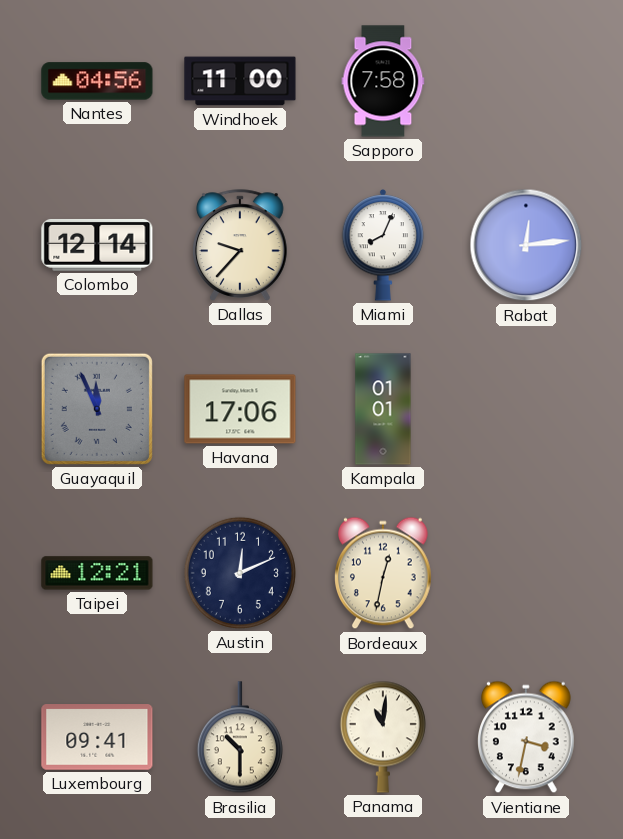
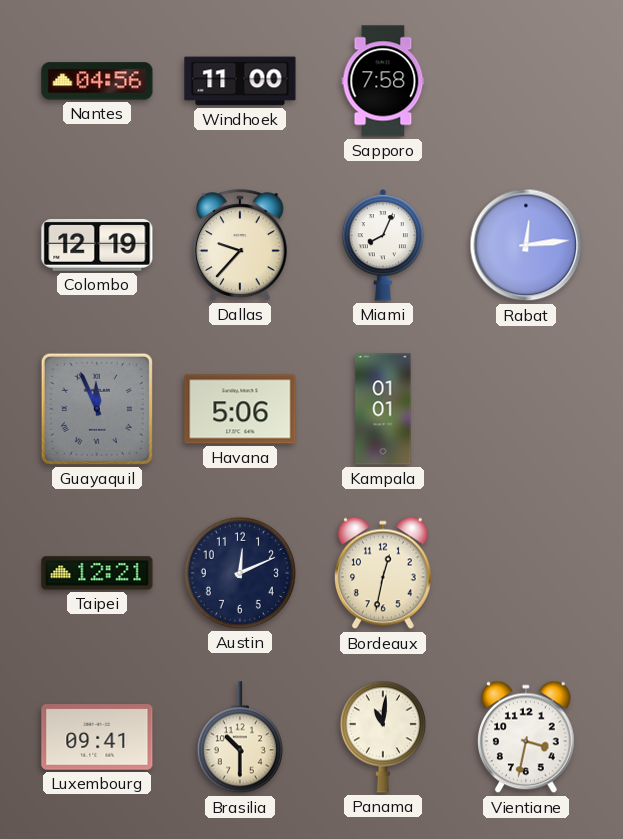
Colombo: 12:14 -> 12:19 (97, 245)
Havana: 17:06 -> 5:06 (240, 409)
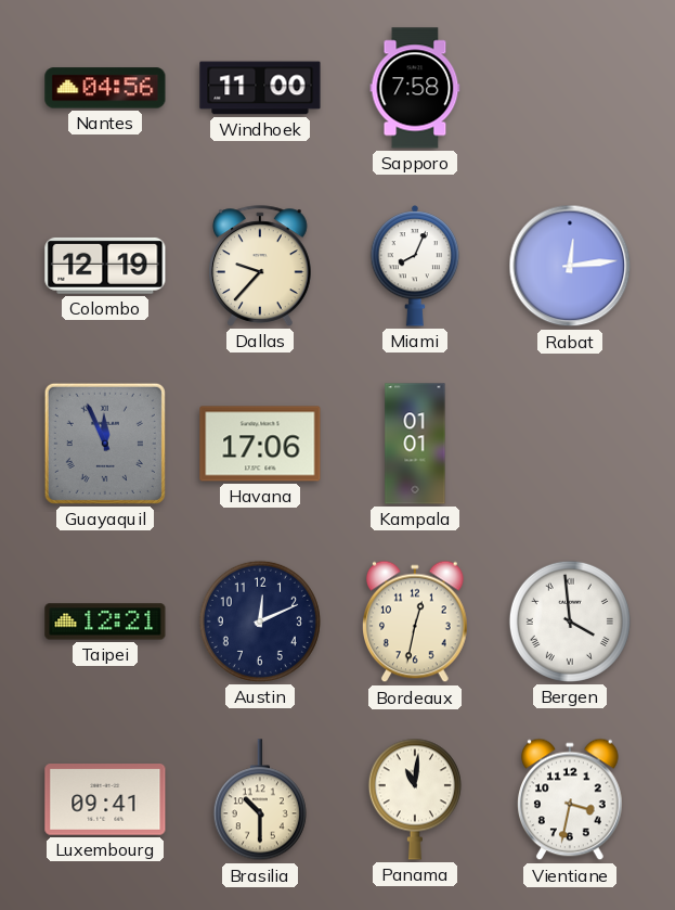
Havana: 5:06 -> 17:06 (260, 444)
Bergen: none -> 3:59 (570, 621)
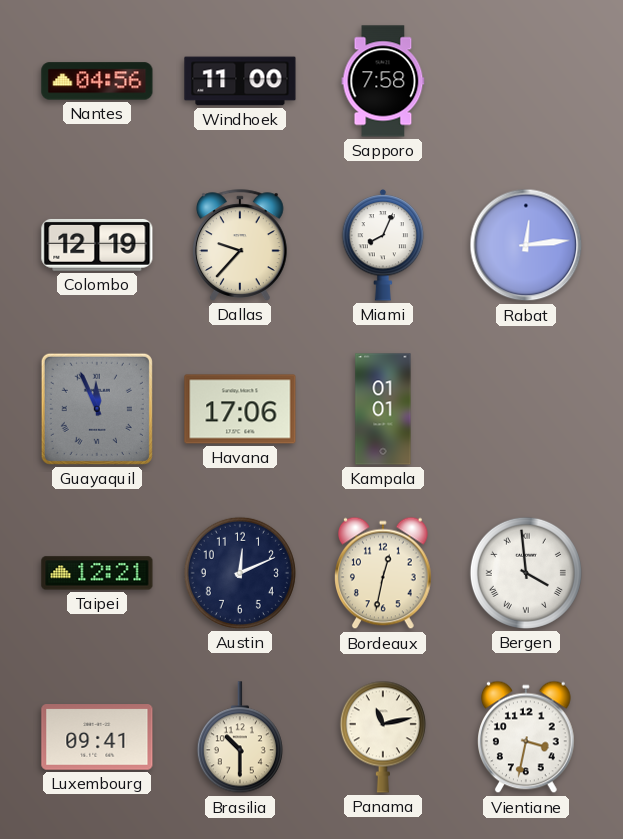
Panama: 11:01 -> 11:13 (383, 737)
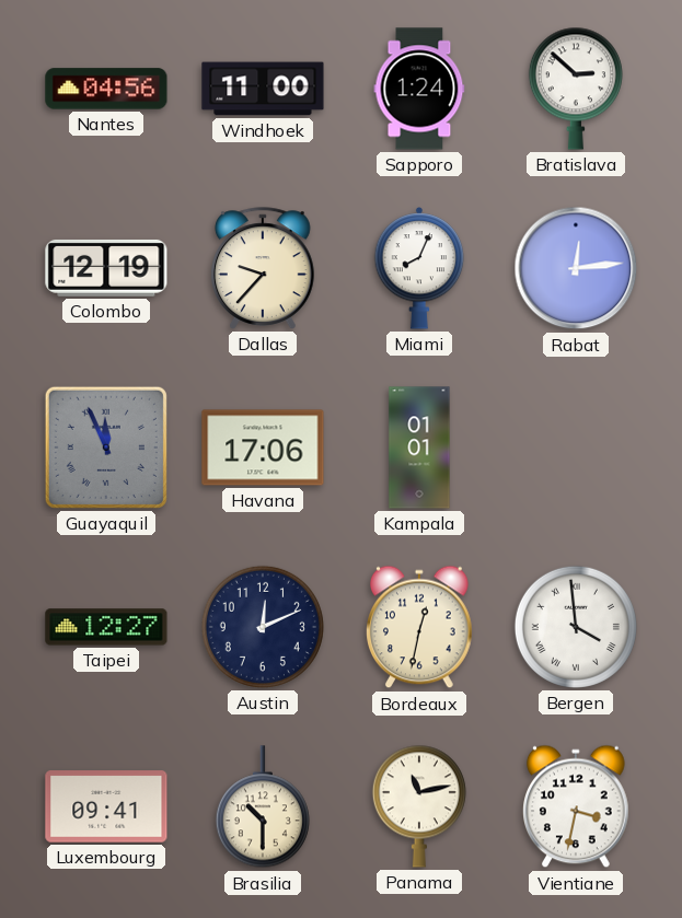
Sapporo: 7:58 -> 1:24 (419, 89)
Bratislava: none -> 2:52 (576, 89)
Taipei: 12:21 -> 12:27 (106, 627)
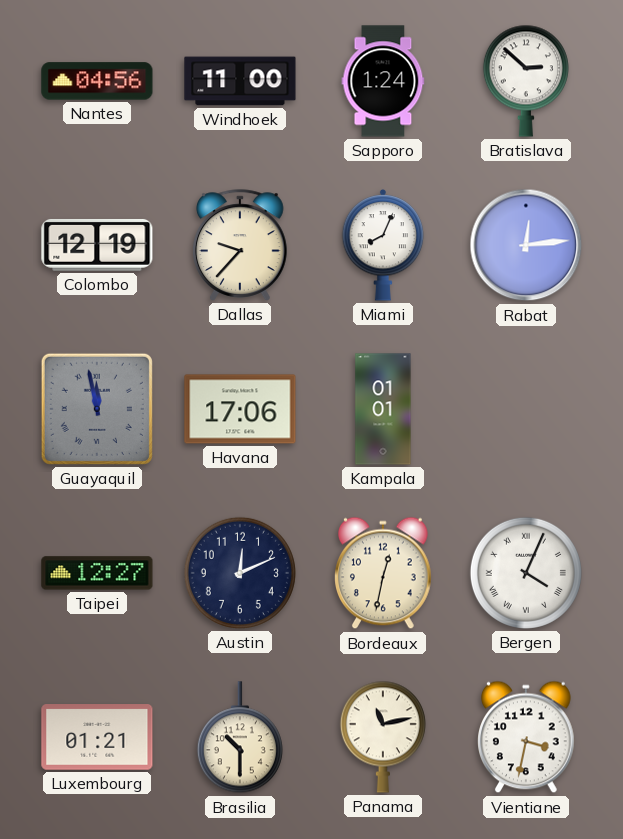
Guayaquil: 11:56 -> 11:58 (97, 409)
Bergen: 3:59 -> 4:04 (526, 573)
Luxembourg: 09:41 -> 01:21 (97, 737)
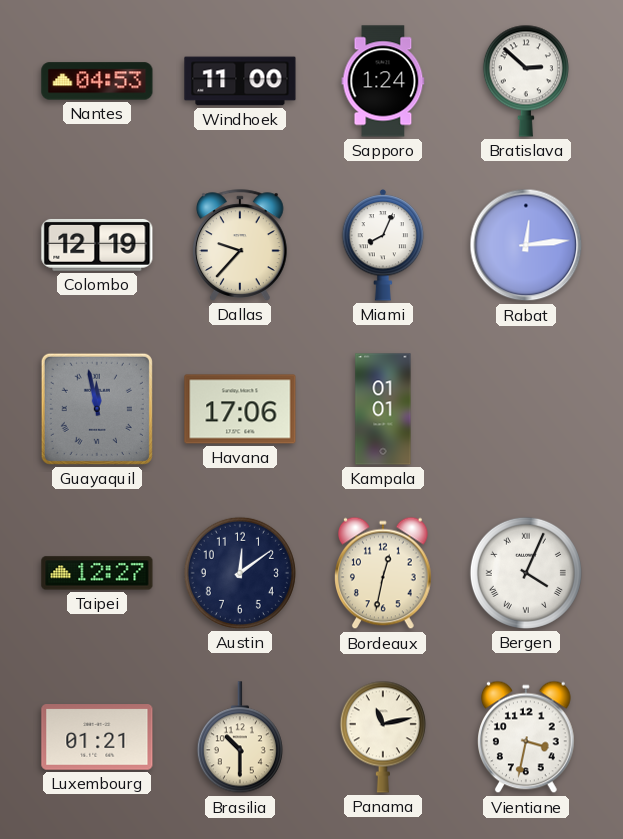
Nantes: 04:56 -> 04:53 (97, 81)
Austin: 12:11 -> 12:09 (240, 573)
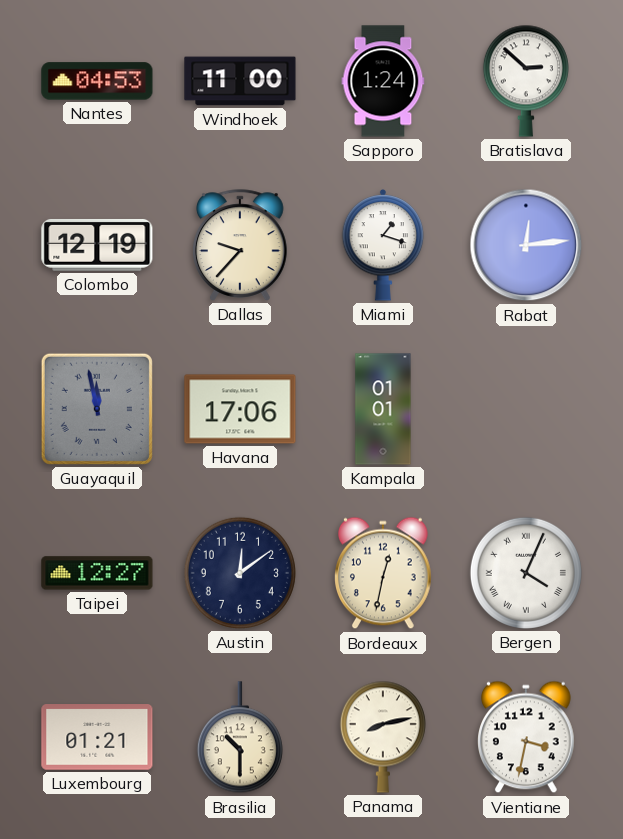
Miami: 8:04 -> 1:18 (383, 245)
Panama: 11:13 -> 8:13 (383, 737)
